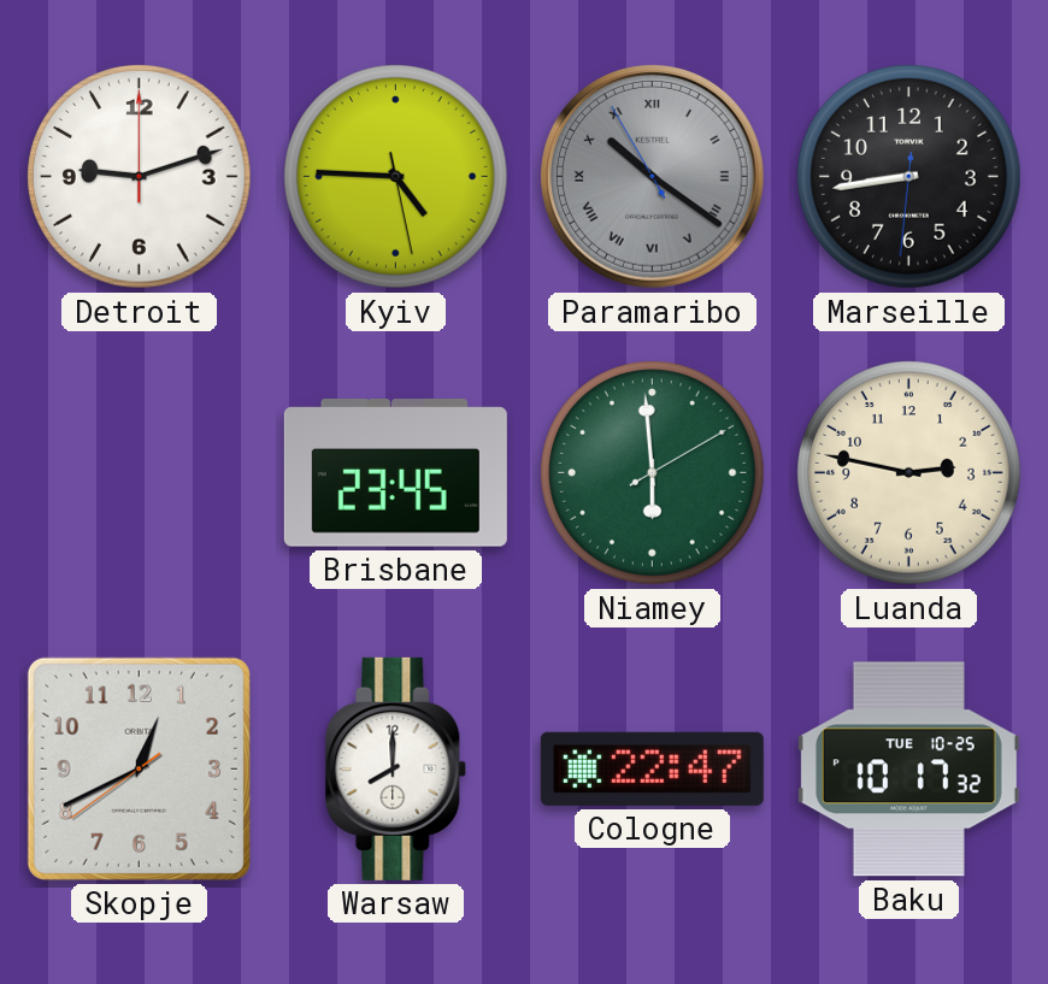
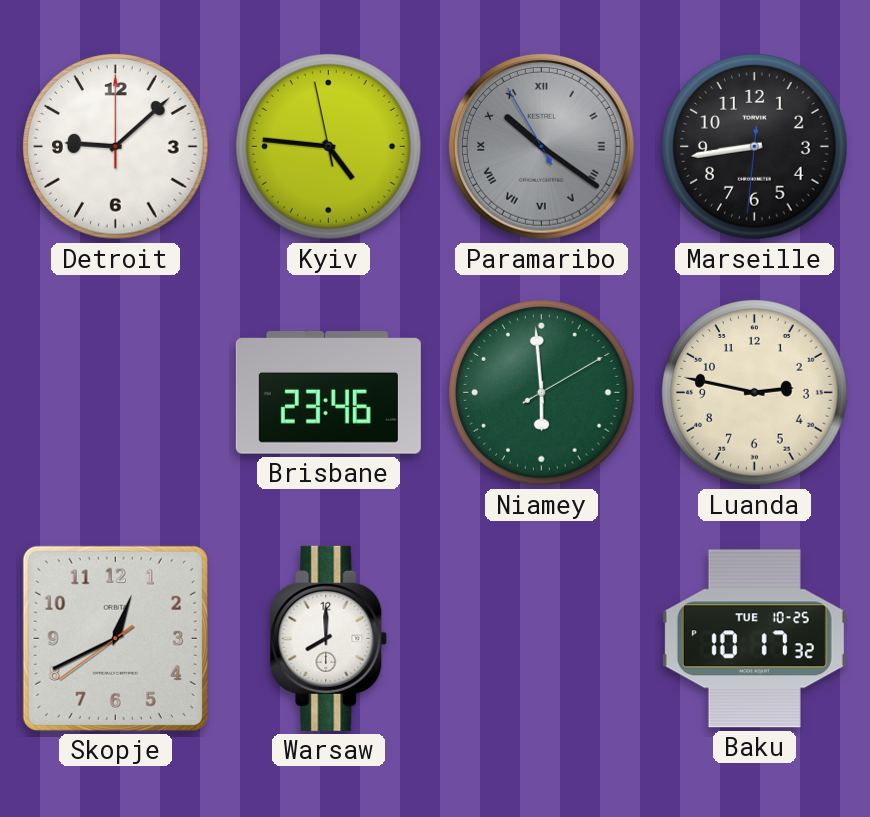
Detroit: 9:12 -> 9:08 (116, 147)
Kyiv: 4:45:28 -> 4:45:58 (329, 147)
Brisbane: 23:45 -> 23:46 (328, 393)
Cologne: 22:47 -> none (652, 768)
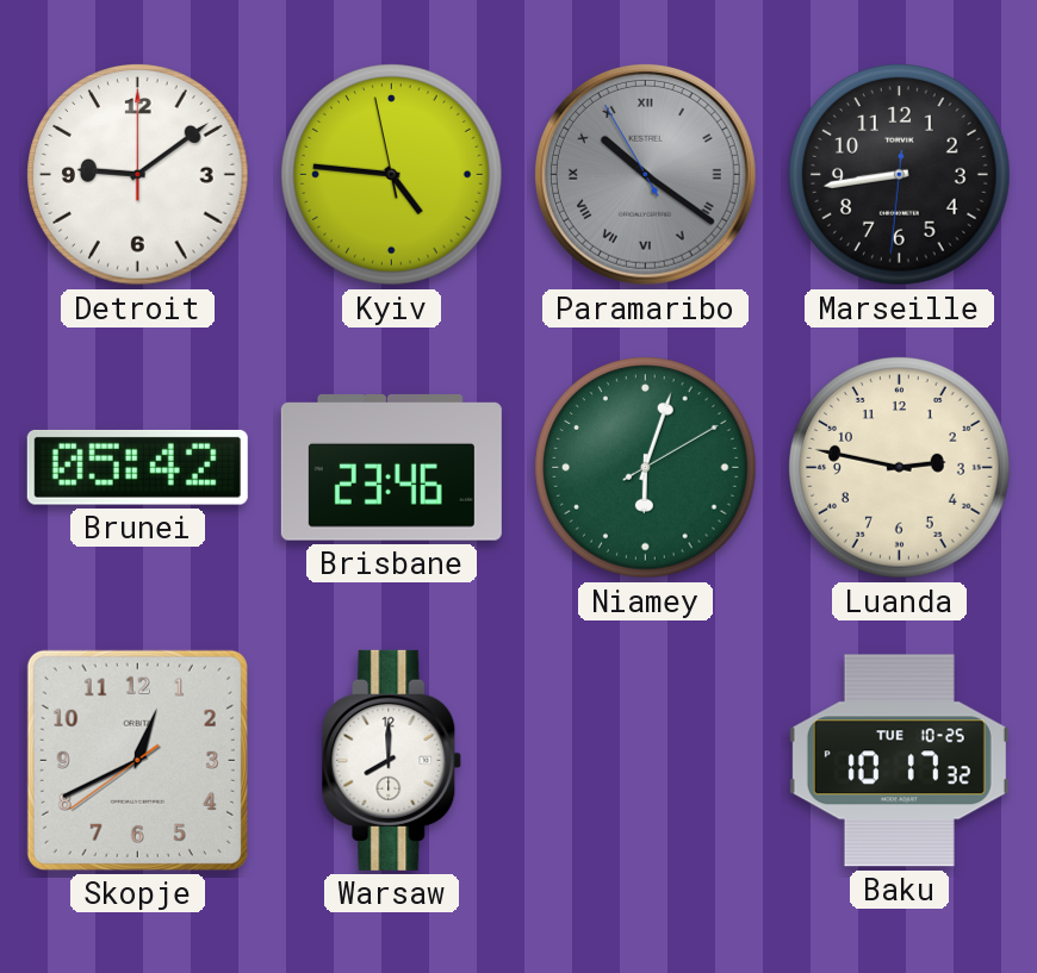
Detroit: 9:08 -> 9:09 (138, 175)
Brunei: none -> 05:42 (137, 467)
Niamey: 5:59 -> 6:03 (646, 468)
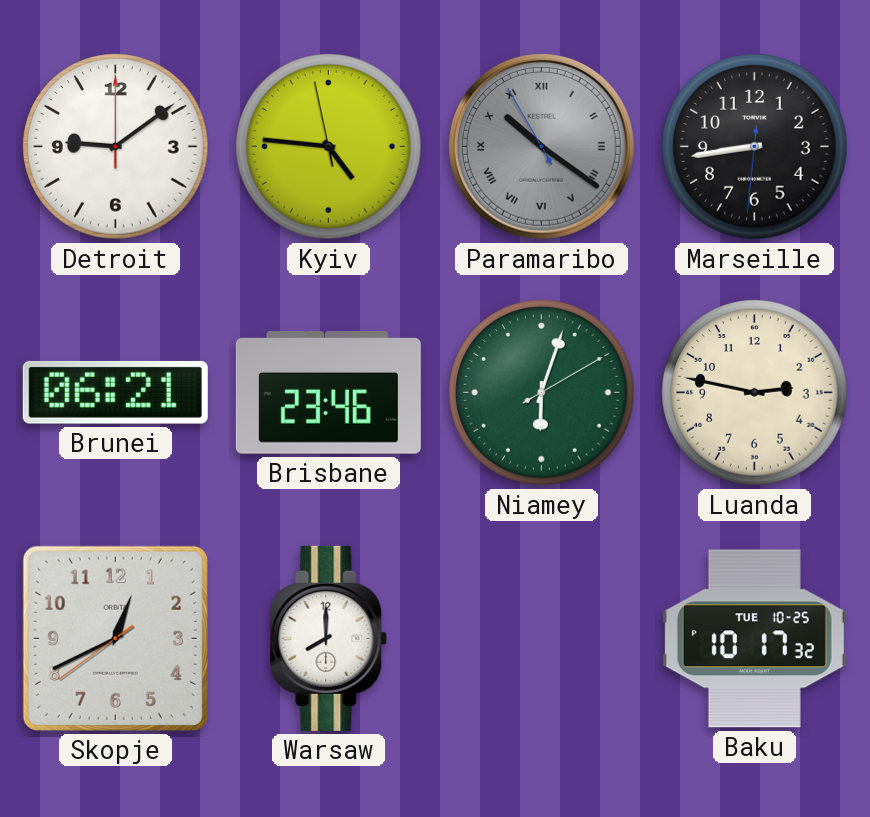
Brunei: 05:42 -> 06:21 (115, 392)
